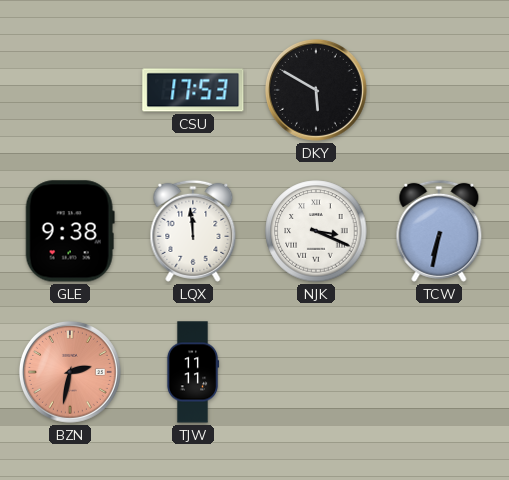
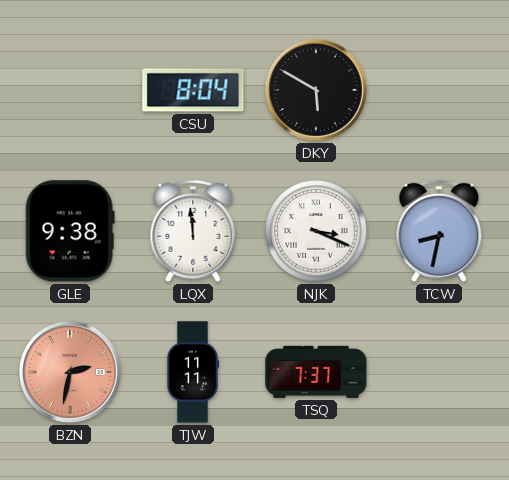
CSU: 17:53 -> 8:04 (193, 90)
TCW: 6:32 -> 8:32 (439, 231)
TSQ: none -> 7:37 (316, 372)
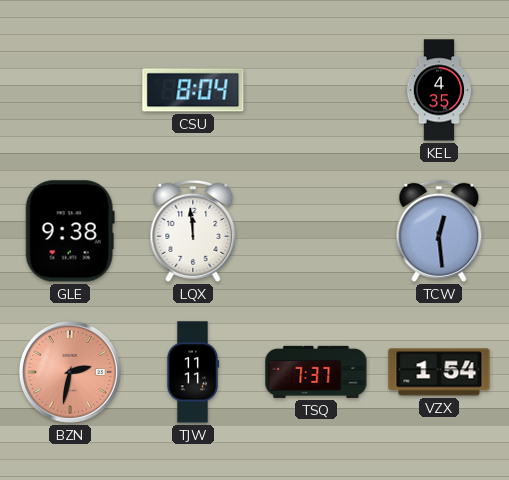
DKY: 5:50 -> none (316, 90)
KEL: none -> 4:35 (439, 90)
NJK: 3:19 -> none (316, 231)
TCW: 8:32 -> 12:29 (439, 231)
VZX: none -> 1:54 (439, 372)
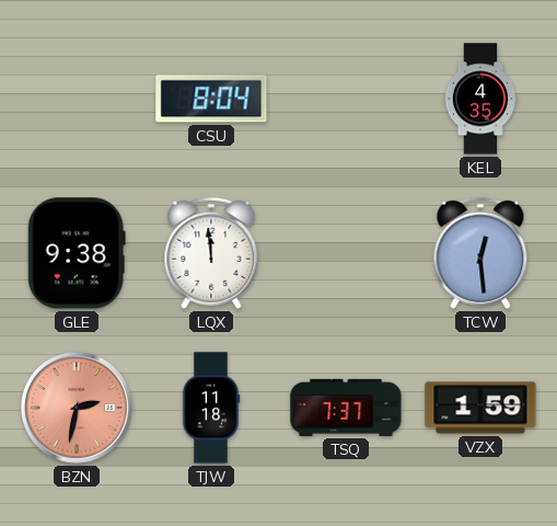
TJW: 11:11 -> 11:18 (211, 408)
VZX: 1:54 -> 1:59 (480, 408)
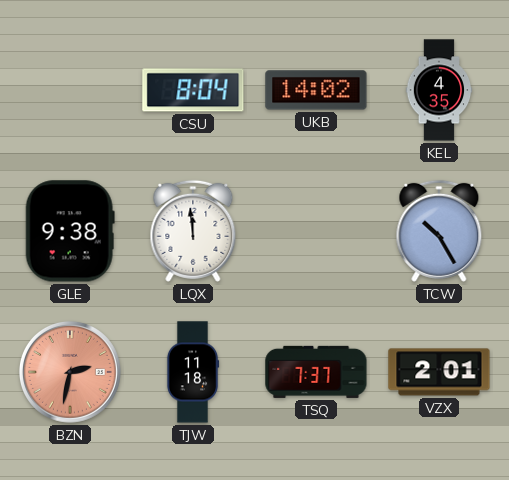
UKB: none -> 14:02 (316, 90)
TCW: 12:29 -> 10:25 (439, 231)
VZX: 1:59 -> 2:01 (439, 372)
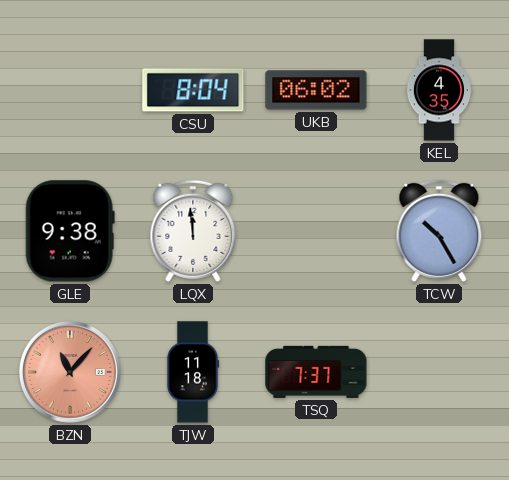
UKB: 14:02 -> 06:02 (316, 90)
BZN: 2:32 -> 11:07 (70, 372)
VZX: 2:01 -> none (439, 372)
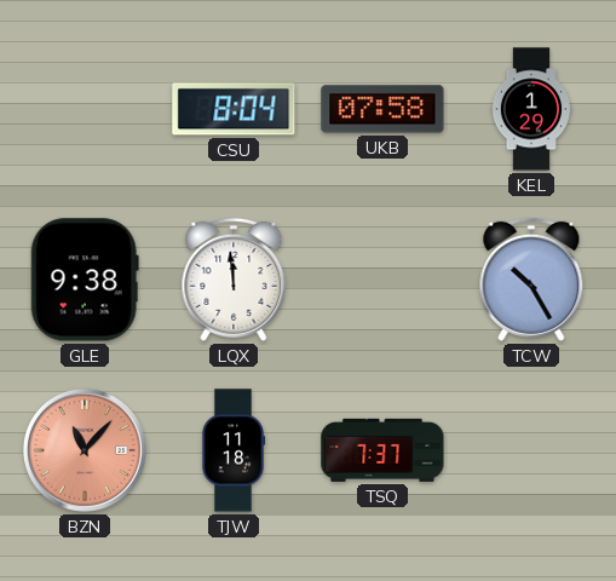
UKB: 06:02 -> 07:58 (382, 109)
KEL: 4:35 -> 1:29 (531, 109)
